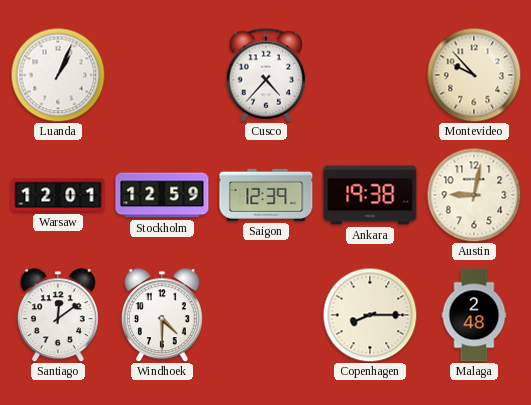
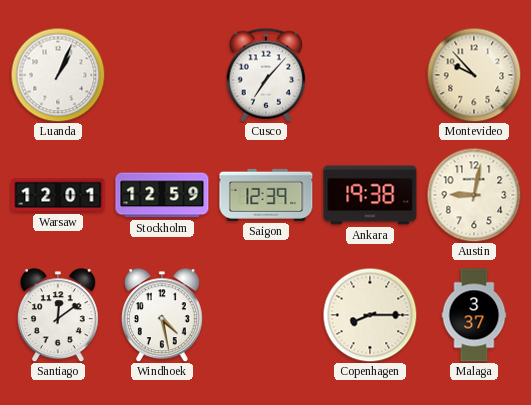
Cusco: 4:37 -> 7:07 (266, 75)
Windhoek: 4:30 -> 4:28 (162, 315)
Malaga: 2:48 -> 3:37 (474, 315)
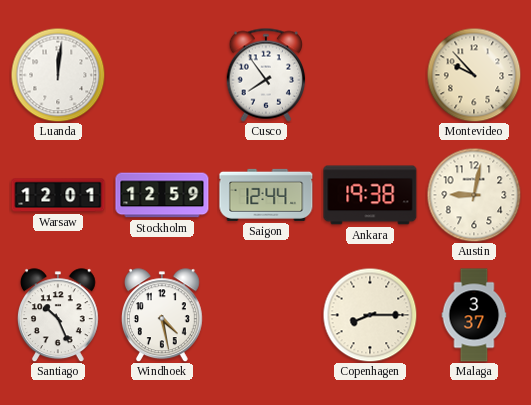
Luanda: 1:04 -> 12:01 (58, 75)
Cusco: 7:07 -> 7:54 (266, 75)
Saigon: 12:39 -> 12:44 (266, 195)
Santiago: 12:09 -> 10:26 (58, 315)
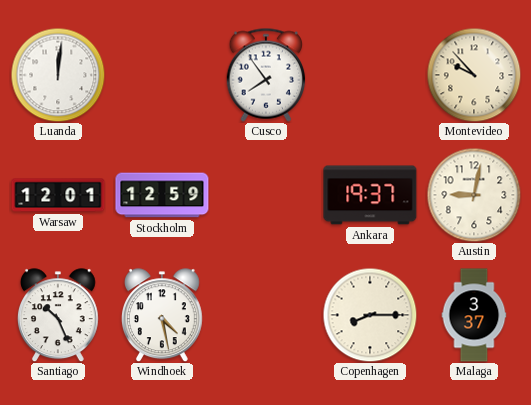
Saigon: 12:44 -> none (266, 195)
Ankara: 19:38 -> 19:37 (370, 195)
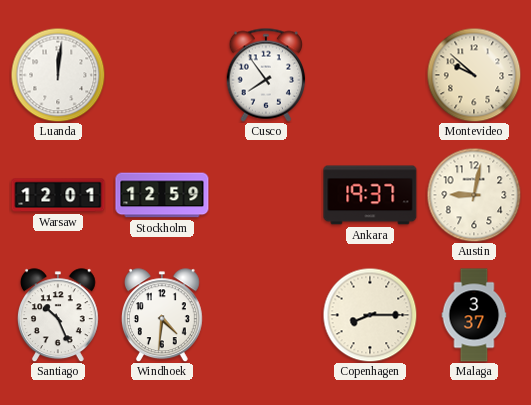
Montevideo: 9:53 -> 9:52 (474, 75)
Windhoek: 4:28 -> 4:31 (162, 315)
